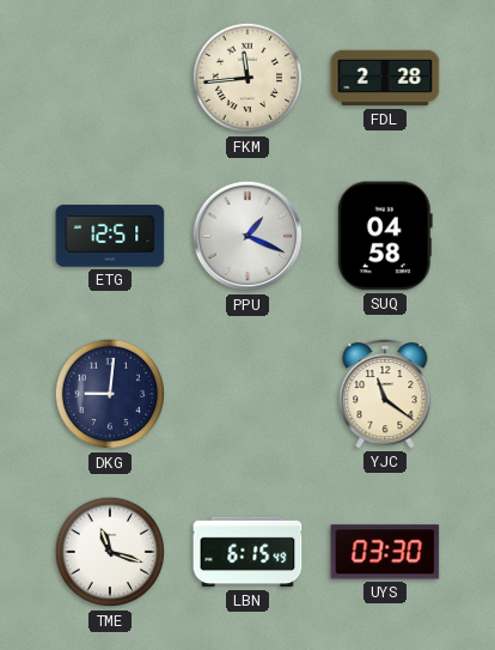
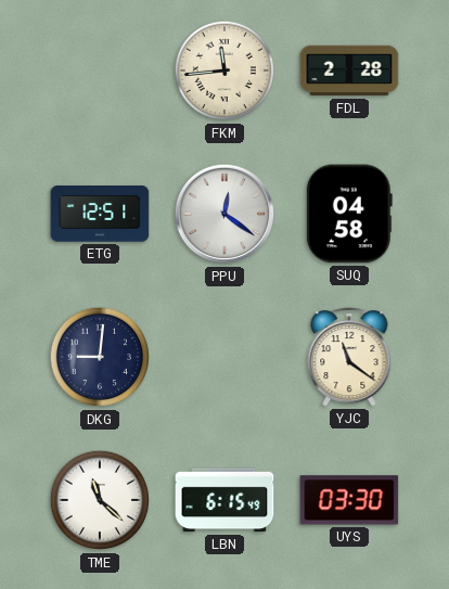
PPU: 1:19 -> 12:21 (224, 214)
TME: 11:18 -> 11:22 (100, 500)
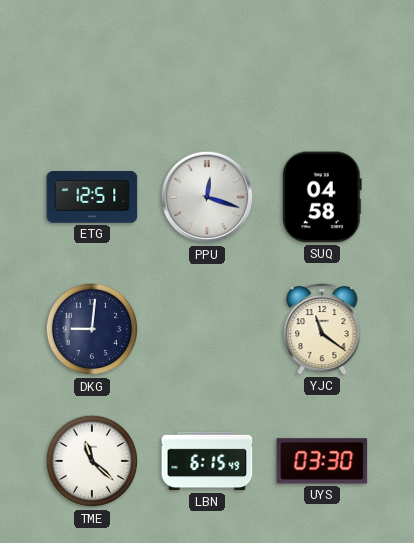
FKM: 11:44 -> none (224, 71)
FDL: 2:28 -> none (349, 71)
PPU: 12:21 -> 12:18 (207, 197)
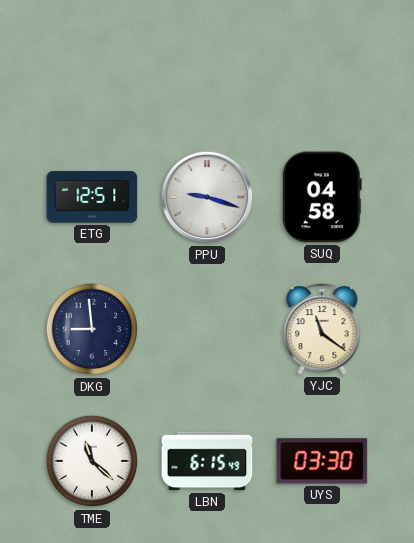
PPU: 12:18 -> 9:18 (207, 197)
DKG: 9:01 -> 8:59 (92, 329)
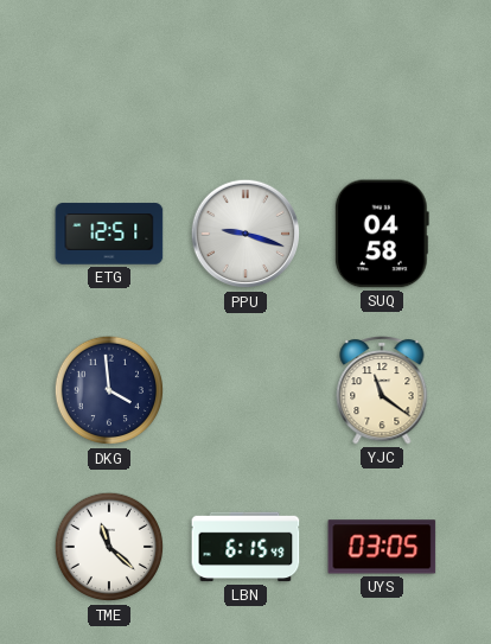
DKG: 8:59 -> 3:59 (109, 390)
UYS: 03:30 -> 03:05 (382, 547)
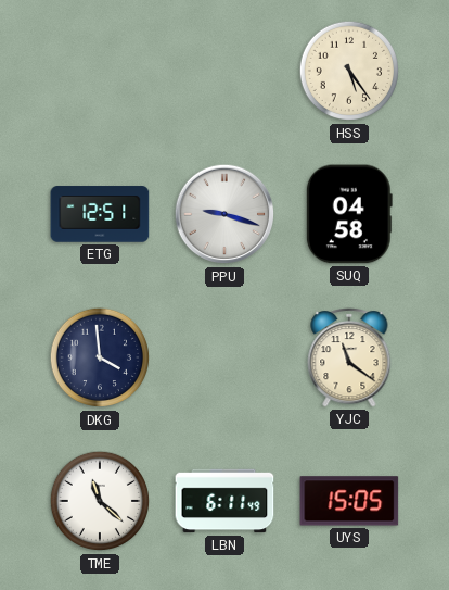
HSS: none -> 5:24 (349, 71)
LBN: 6:15 -> 6:11 (224, 501)
UYS: 03:05 -> 15:05 (349, 501)
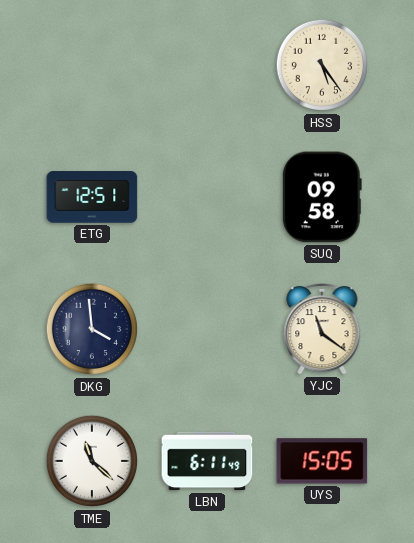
PPU: 9:18 -> none (224, 214)
SUQ: 04:58 -> 09:58 (322, 197)
